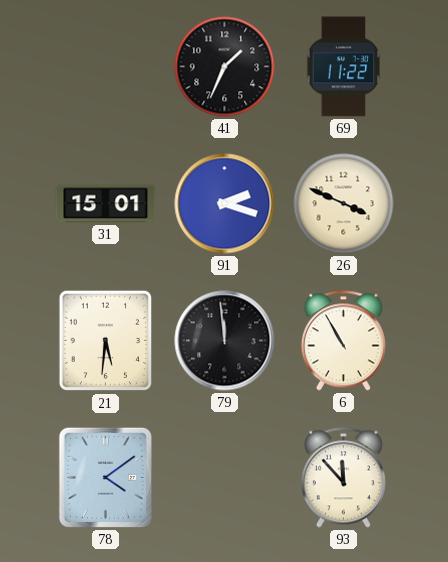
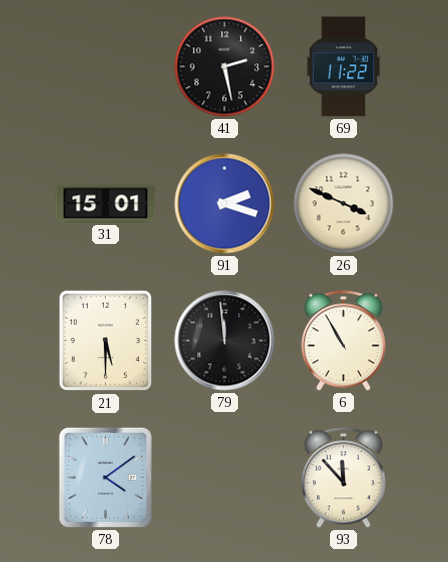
41: 1:34 -> 2:28 (225, 67)
21: 5:31 -> 5:30 (105, 341)
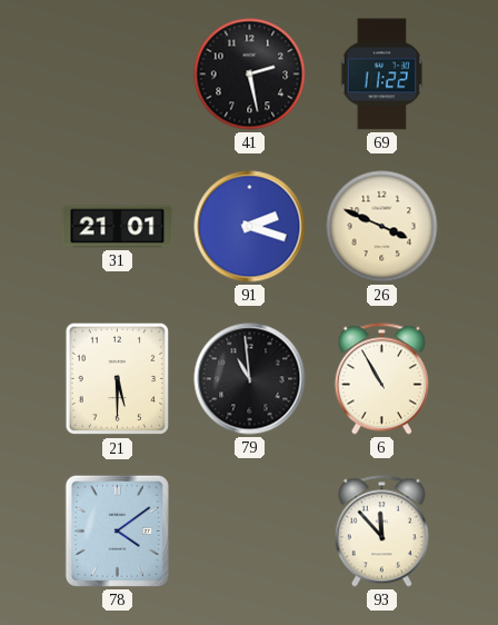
31: 15:01 -> 21:01 (118, 227)
79: 11:59 -> 10:59 (250, 379)
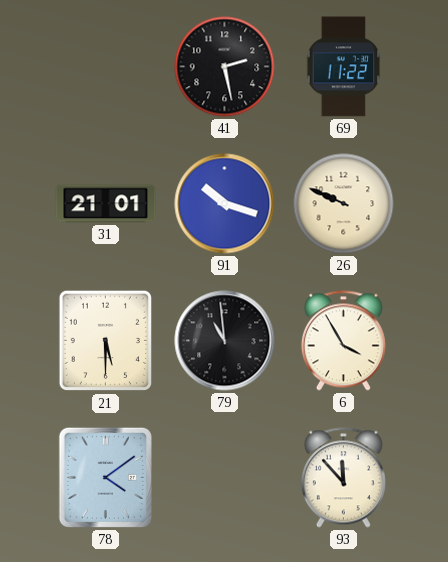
91: 2:18 -> 10:18 (225, 204)
26: 3:49 -> 9:49 (344, 204)
6: 10:55 -> 3:55 (343, 341)
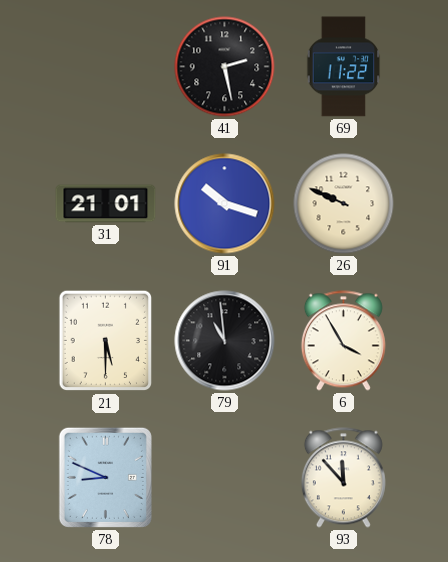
78: 4:09 -> 8:49 (105, 477)
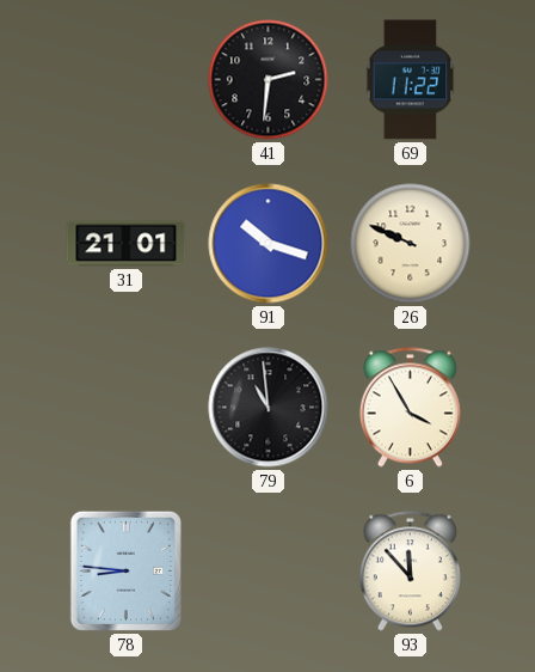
41: 2:28 -> 2:31 (269, 80)
21: 5:30 -> none (105, 341)
78: 8:49 -> 8:46 (125, 570)
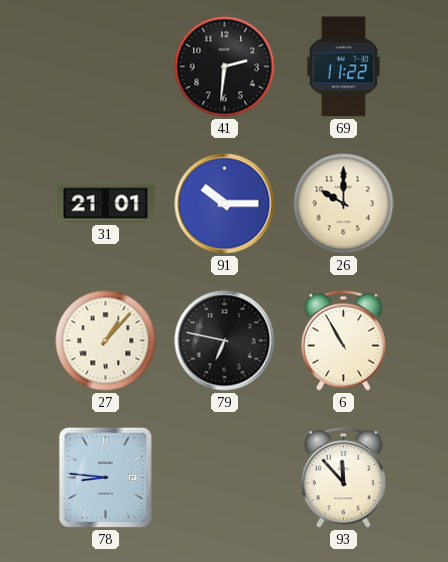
91: 10:18 -> 10:15 (225, 204)
26: 9:49 -> 10:00 (344, 204)
27: none -> 1:07 (106, 341)
79: 10:59 -> 6:47 (225, 341)
6: 3:55 -> 10:55 (343, 341)
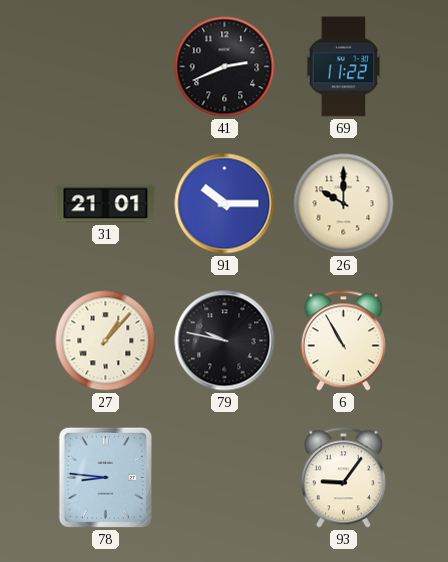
41: 2:31 -> 2:41 (225, 67)
79: 6:47 -> 9:47 (225, 341)
93: 11:53 -> 9:06 (343, 478)
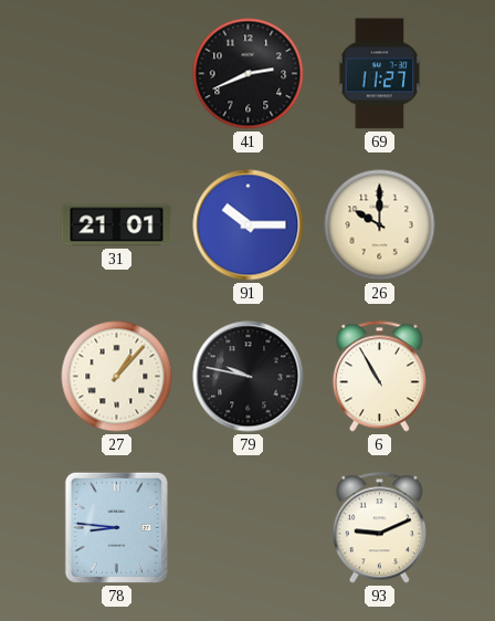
69: 11:22 -> 11:27 (380, 74)
93: 9:06 -> 9:11 (379, 528)
